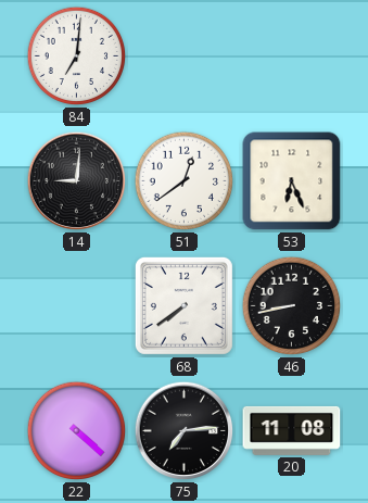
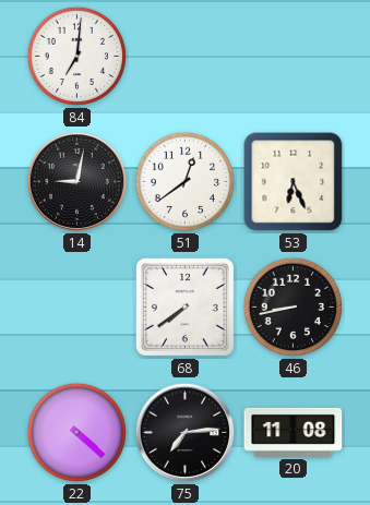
14: 9:01 -> 9:02 (77, 182)
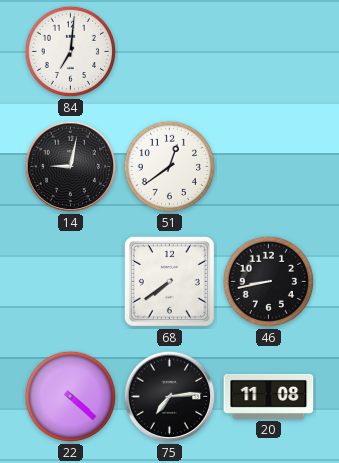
53: 6:26 -> none (294, 182)
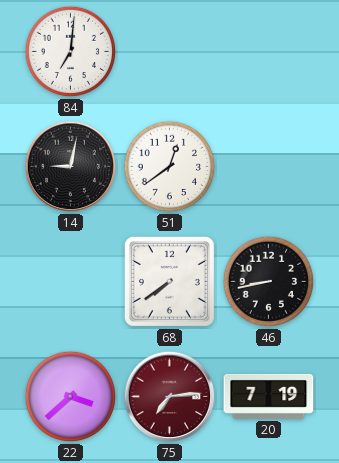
22: 4:22 -> 3:38 (71, 397)
75 dial: black -> burgundy (170, 397)
20: 11:08 -> 7:19 (269, 396)
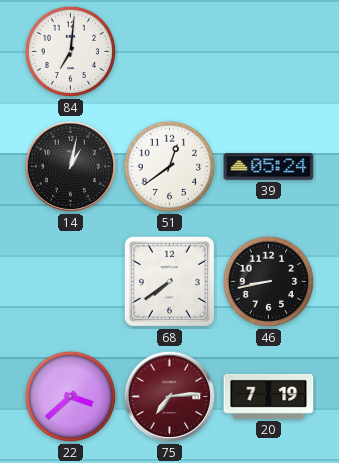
14: 9:02 -> 1:02 (71, 167)
39: none -> 05:24 (269, 167)
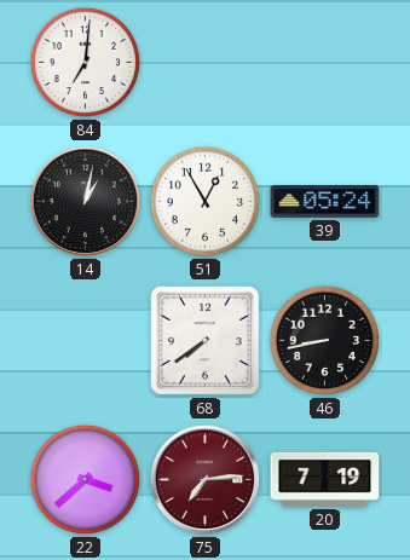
51: 12:39 -> 12:55 (206, 202)
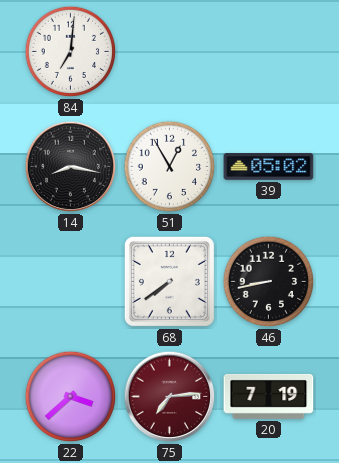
14: 1:02 -> 8:17 (71, 167)
39: 05:24 -> 05:02 (269, 167)
